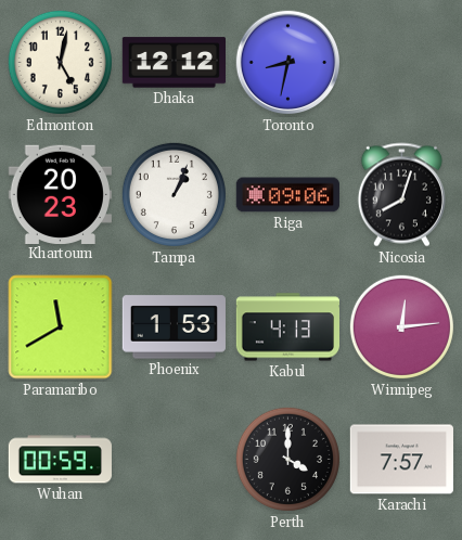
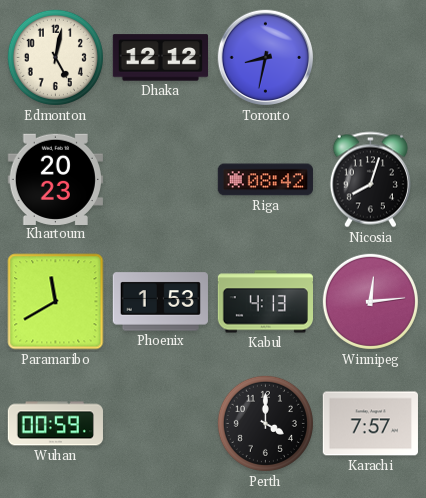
Tampa: 1:04 -> none (174, 194)
Riga: 09:06 -> 08:42 (265, 180)
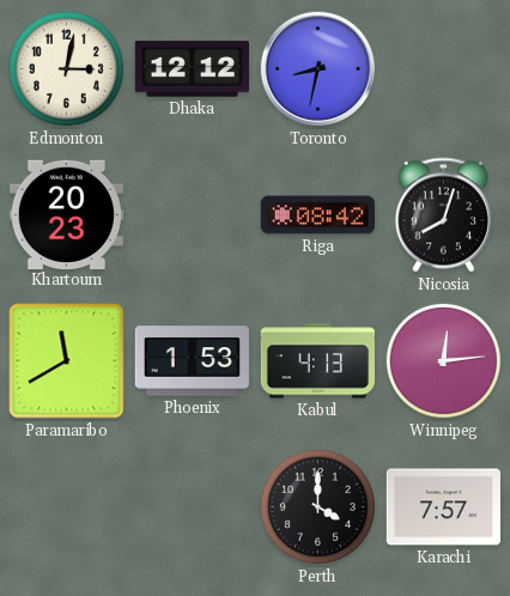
Edmonton: 5:02 -> 3:02 (66, 68)
Wuhan: 00:59 -> none (55, 424)
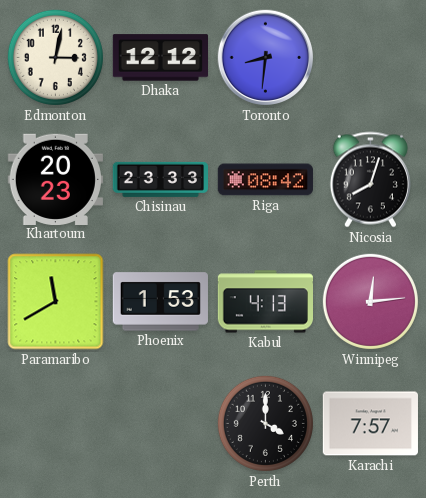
Toronto: 8:32 -> 8:31 (266, 58)
Chisinau: none -> 23:33 (160, 179)
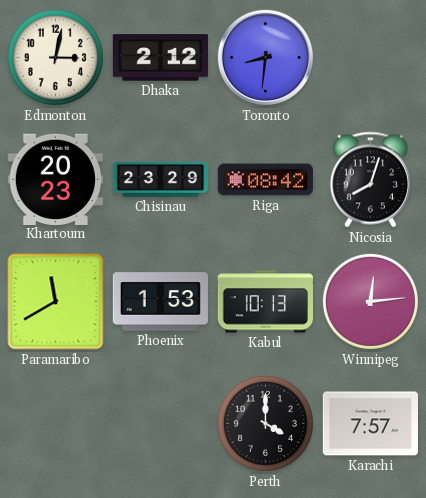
Dhaka: 12:12 -> 2:12 (160, 58)
Chisinau: 23:33 -> 23:29 (160, 179)
Kabul: 4:13 -> 10:13 (265, 302)
